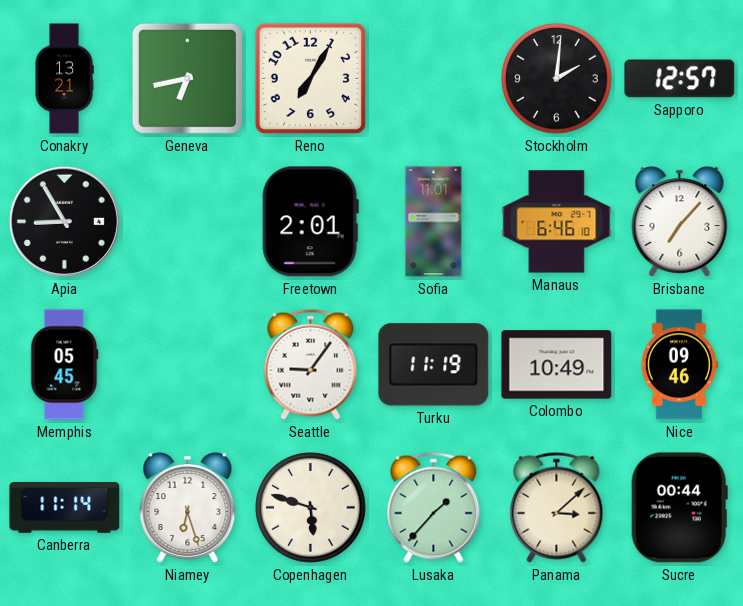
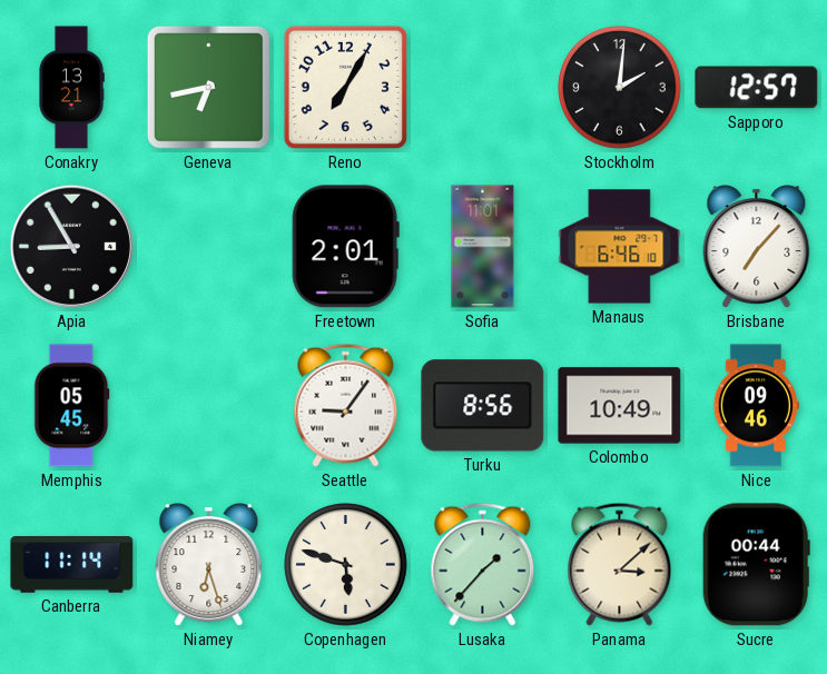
Turku: 11:19 -> 8:56 (483, 406)
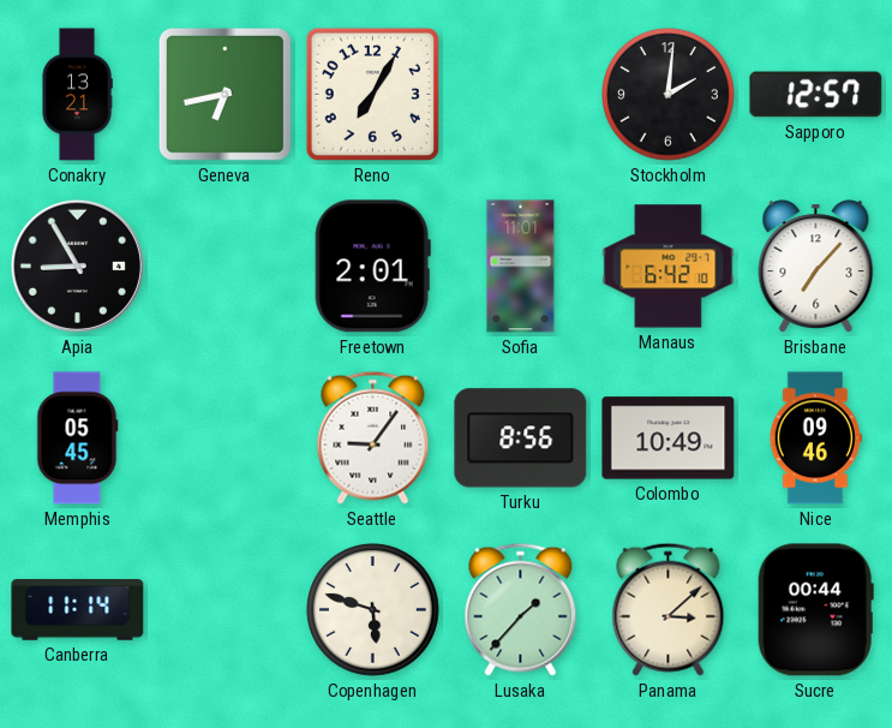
Manaus: 6:46 -> 6:42 (669, 267)
Niamey: 6:27 -> none (209, 565)
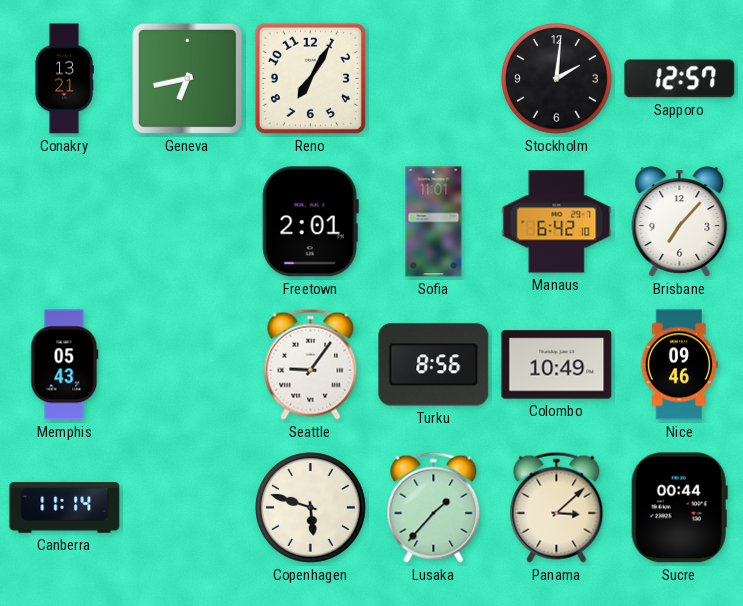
Apia: 8:55 -> none (77, 265)
Memphis: 05:45 -> 05:43 (65, 365)
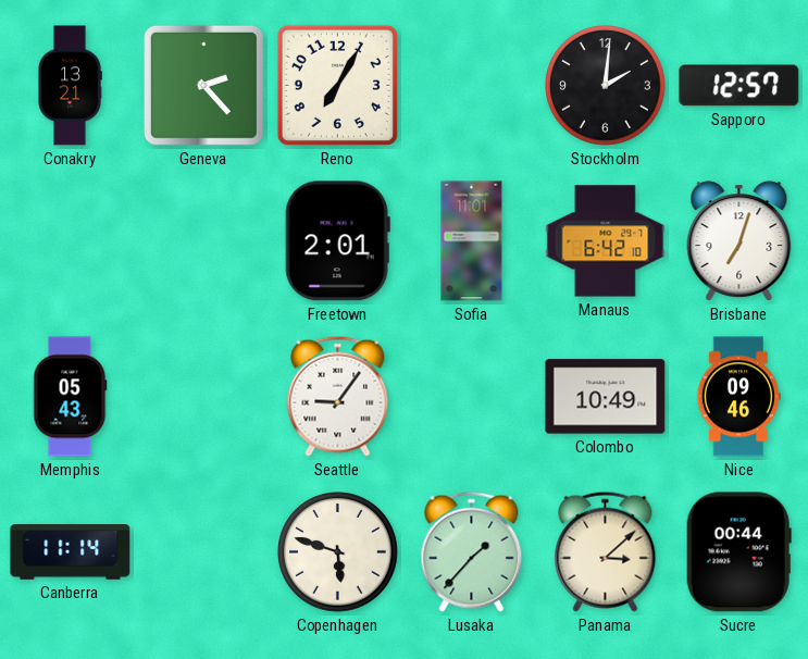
Geneva: 6:43 -> 2:23 (203, 85)
Brisbane: 7:07 -> 7:03 (739, 241)
Turku: 8:56 -> none (434, 365)
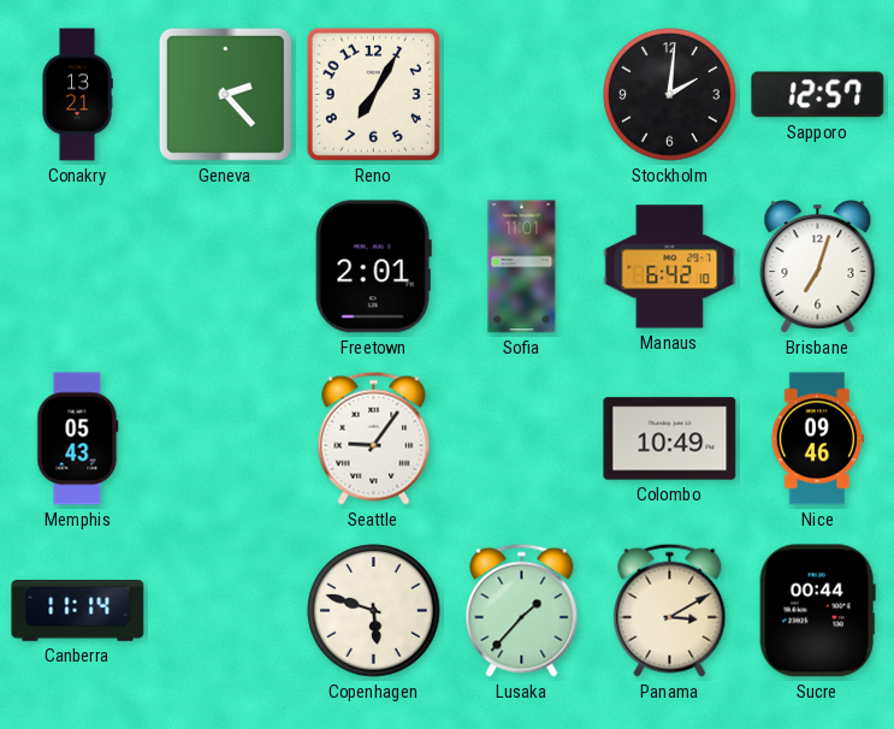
Panama: 3:08 -> 3:10 (670, 610)
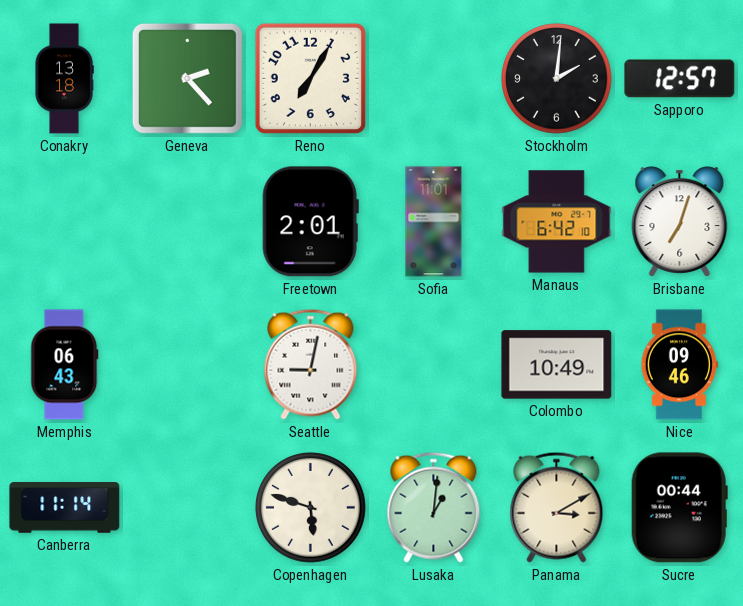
Conakry: 13:21 -> 13:18 (64, 79)
Memphis: 05:43 -> 06:43 (65, 365)
Seattle: 9:06 -> 9:02 (311, 364)
Lusaka: 1:37 -> 1:01 (434, 507)
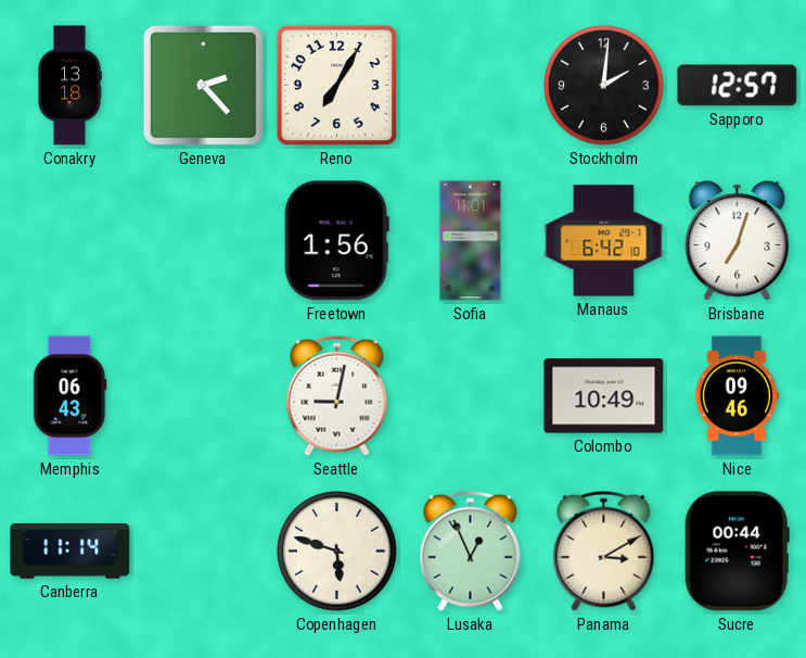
Freetown: 2:01 -> 1:56 (336, 241)
Lusaka: 1:01 -> 12:56 (471, 551)
